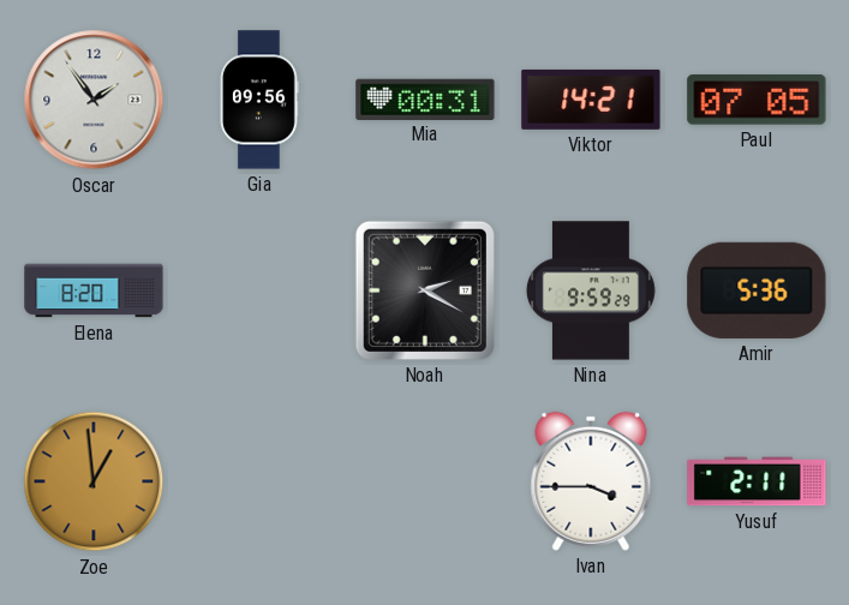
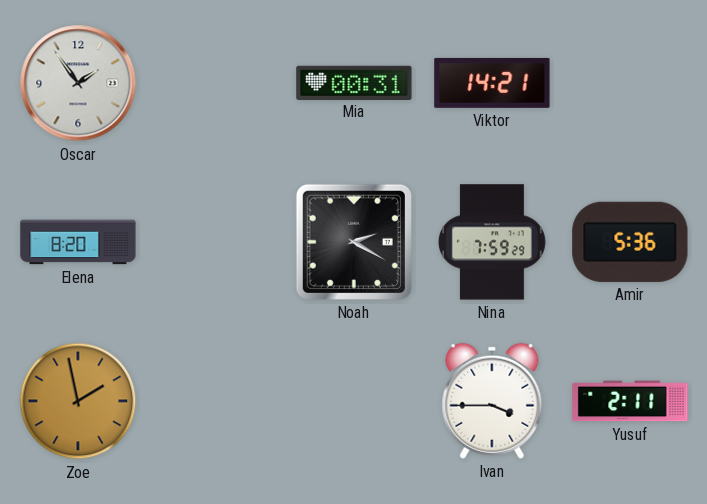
Gia: 09:56 -> none (259, 100)
Paul: 07:05 -> none (757, 100)
Nina: 9:59 -> 7:59 (492, 242)
Zoe: 12:59 -> 1:58 (78, 401)
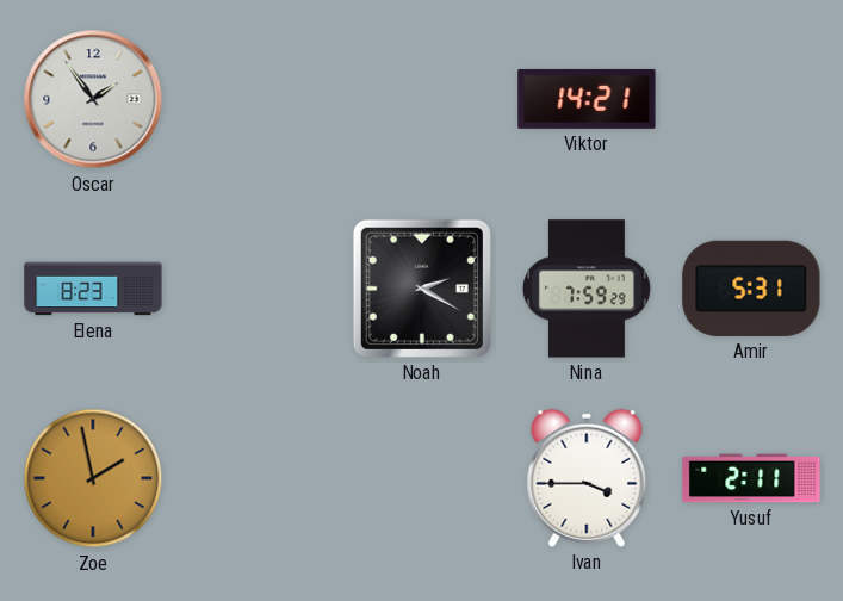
Mia: 00:31 -> none (354, 82)
Elena: 8:20 -> 8:23 (93, 289)
Amir: 5:36 -> 5:31 (751, 289)
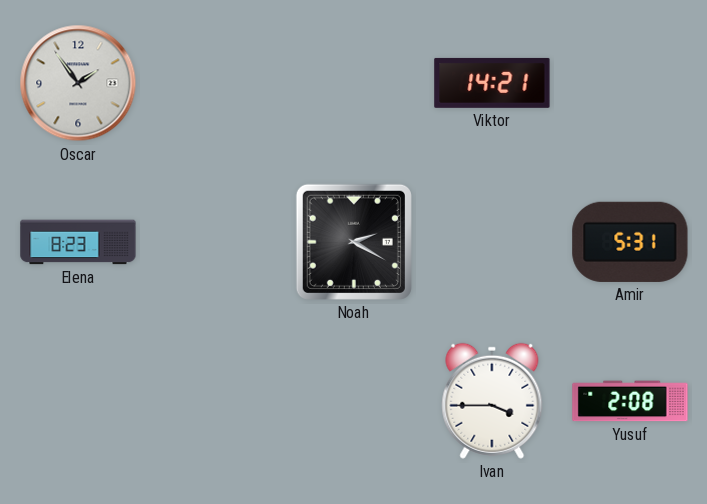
Nina: 7:59 -> none (587, 289)
Zoe: 1:58 -> none (93, 478)
Yusuf: 2:11 -> 2:08 (630, 401)
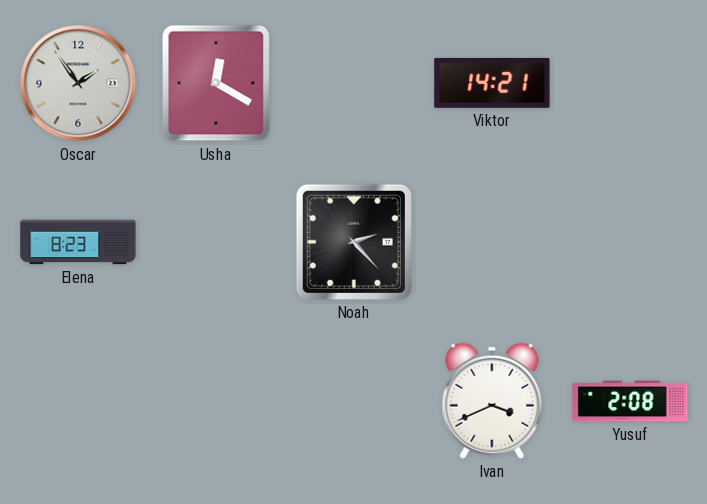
Usha: none -> 12:20 (216, 83)
Noah: 2:20 -> 2:23 (354, 242)
Amir: 5:31 -> none (630, 242)
Ivan: 3:45 -> 3:41 (492, 401)
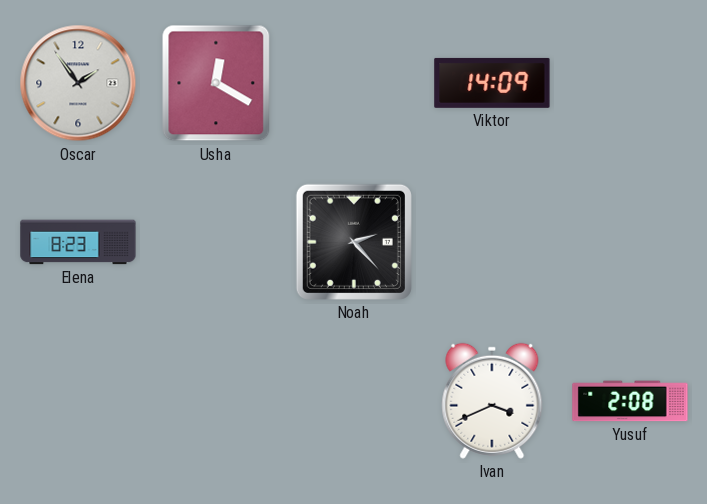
Viktor: 14:21 -> 14:09 (492, 83)
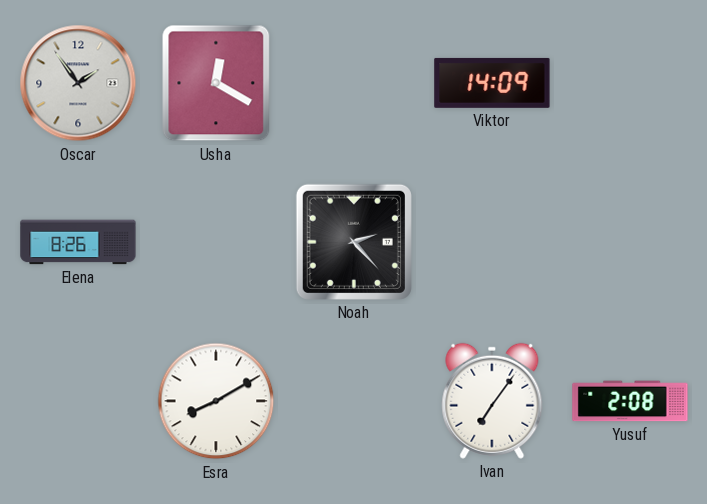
Elena: 8:23 -> 8:26 (78, 242)
Esra: none -> 8:10 (216, 401)
Ivan: 3:41 -> 7:06 (492, 401)
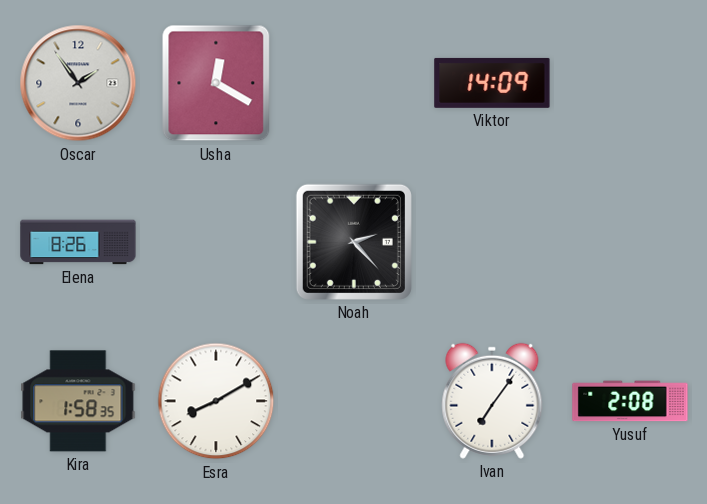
Kira: none -> 1:58 (78, 401)
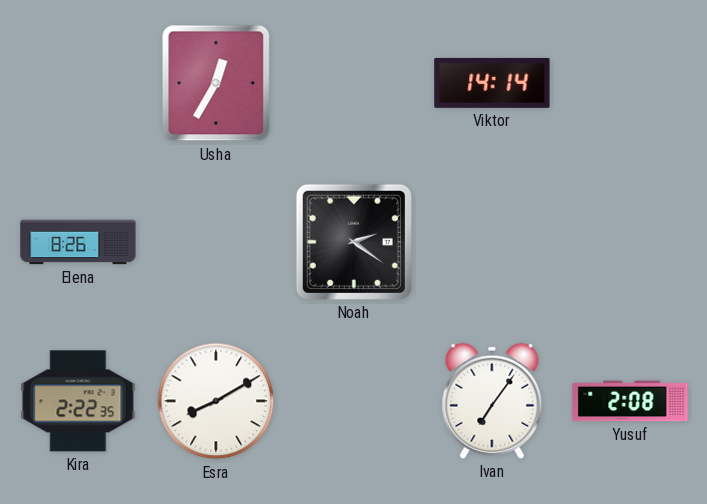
Oscar: 1:54 -> none (78, 83)
Usha: 12:20 -> 12:35 (216, 83)
Viktor: 14:09 -> 14:14 (492, 83)
Noah: 2:23 -> 2:21 (354, 242)
Kira: 1:58 -> 2:22 (78, 401)
